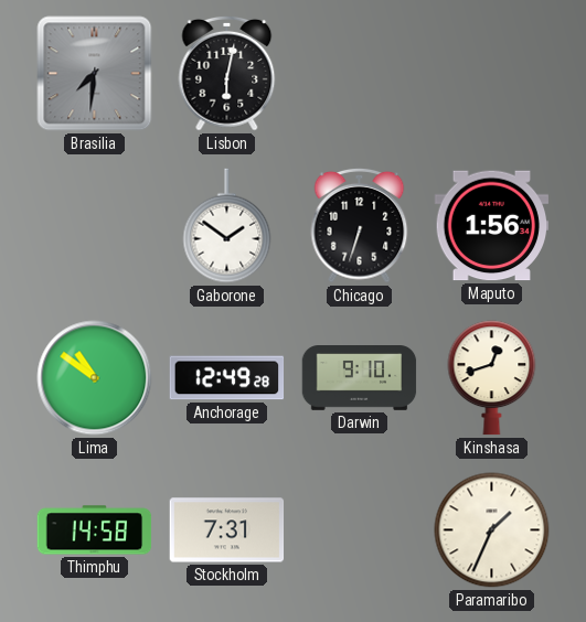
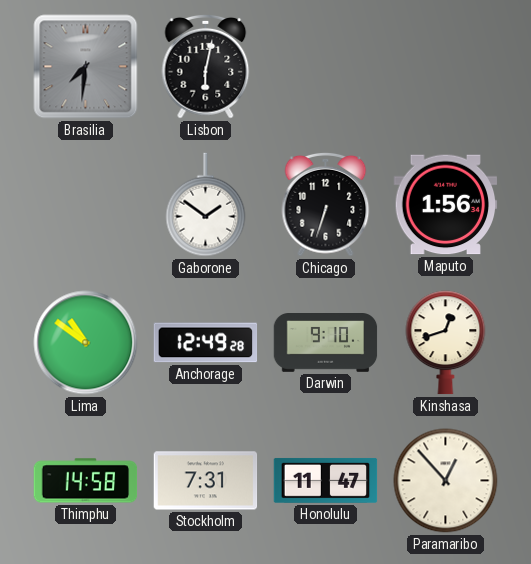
Honolulu: none -> 11:47 (326, 480)
Paramaribo: 1:34 -> 12:53 (446, 481)
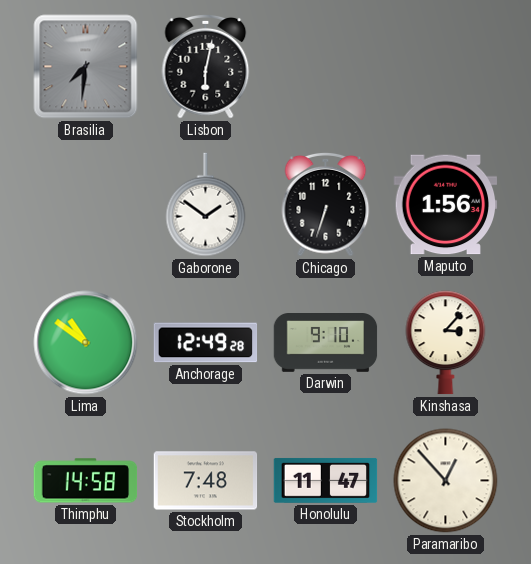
Kinshasa: 12:42 -> 3:07 (446, 343)
Stockholm: 7:31 -> 7:48 (206, 481)
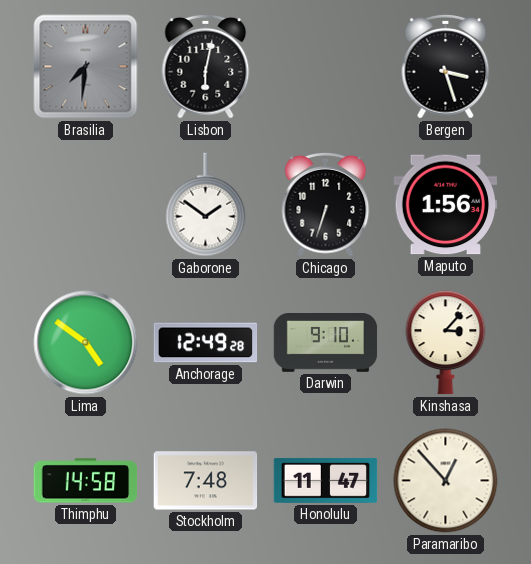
Bergen: none -> 3:27 (446, 66)
Lima: 10:51 -> 4:51 (86, 343)
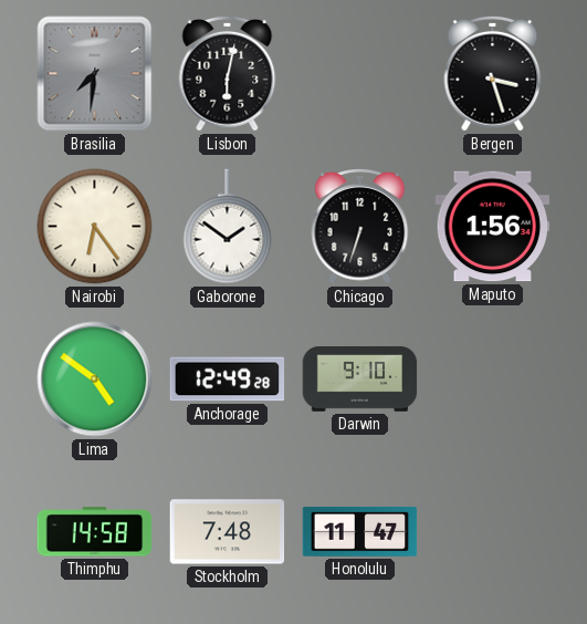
Nairobi: none -> 6:24 (95, 227)
Kinshasa: 3:07 -> none (446, 343)
Paramaribo: 12:53 -> none (446, 481)
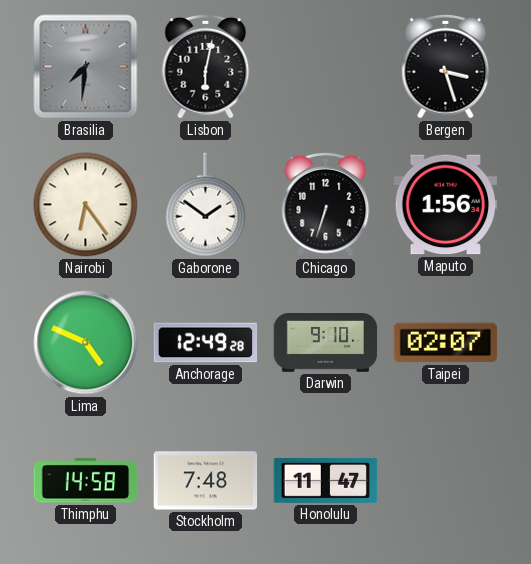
Lima: 4:51 -> 4:49 (86, 343)
Taipei: none -> 02:07 (446, 343)
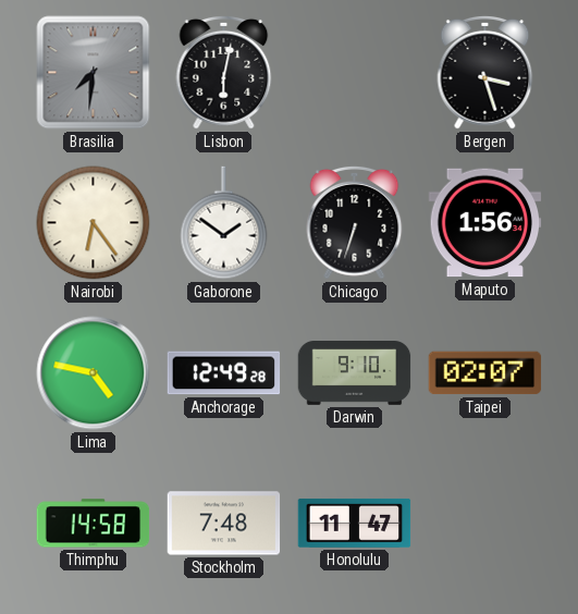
Lima: 4:49 -> 4:47 (94, 373)
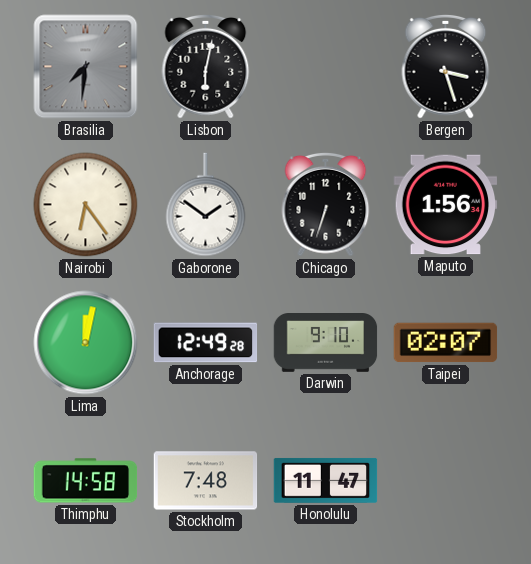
Lima: 4:47 -> 12:02 (86, 343)
